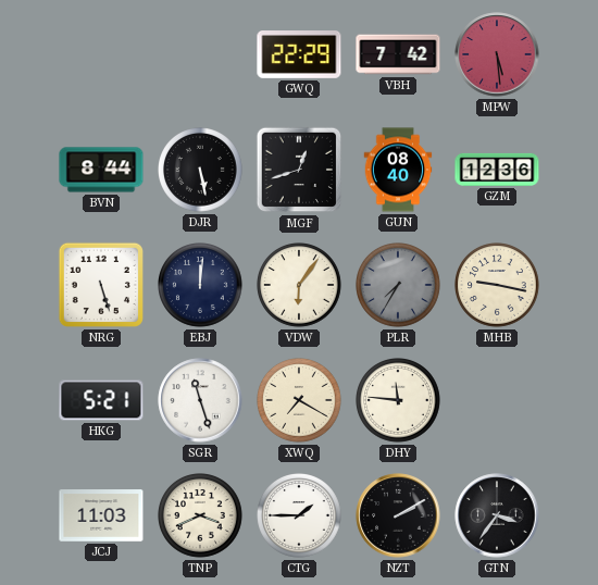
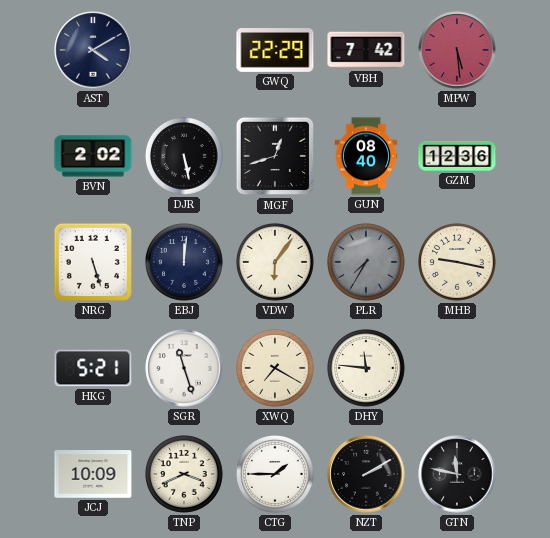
AST: none -> 4:10 (93, 50)
BVN: 8:44 -> 2:02 (93, 156)
JCJ: 11:03 -> 10:09 (93, 474)
GTN: 3:36 -> 11:47 (457, 474)
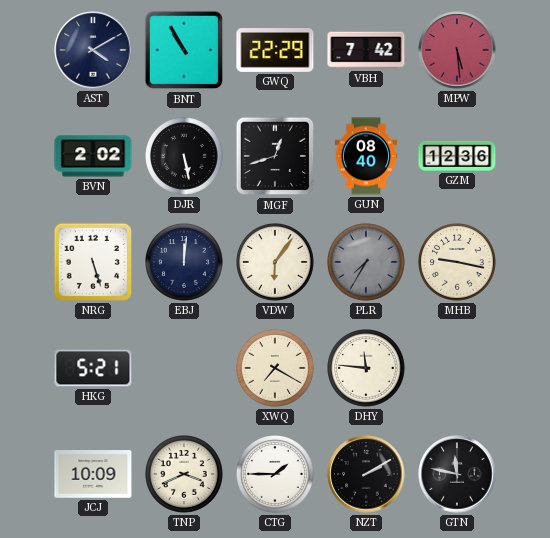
BNT: none -> 10:55 (184, 50)
SGR: 11:27 -> none (184, 368)
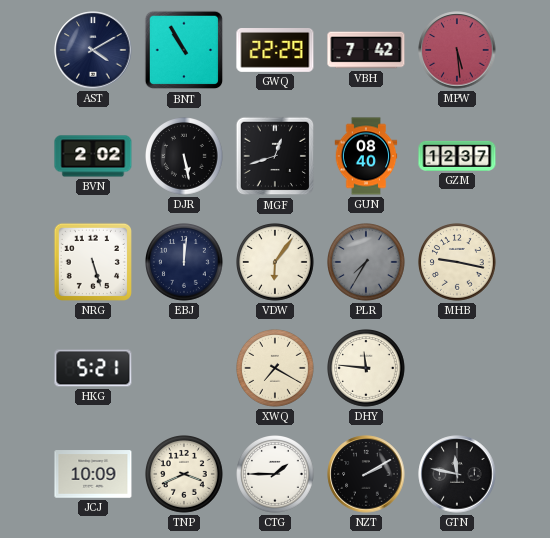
GZM: 12:36 -> 12:37 (457, 156)
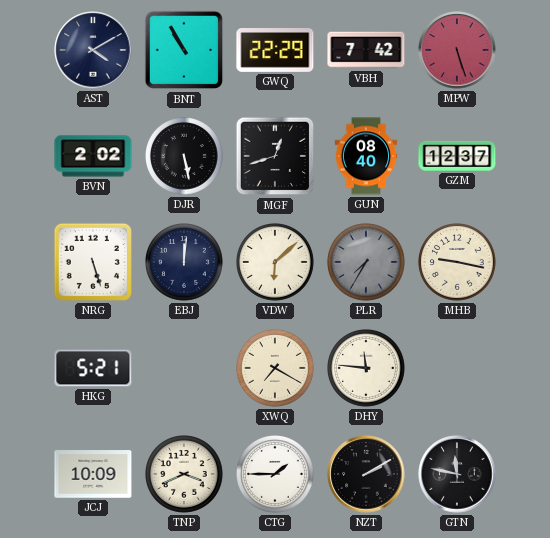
MPW: 5:29 -> 5:27 (457, 50)
VDW: 6:06 -> 6:08 (276, 263)
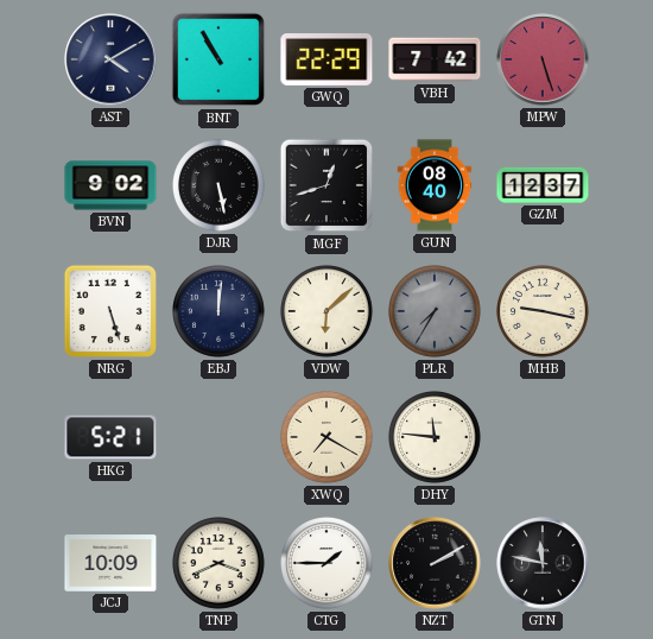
BVN: 2:02 -> 9:02 (110, 185)
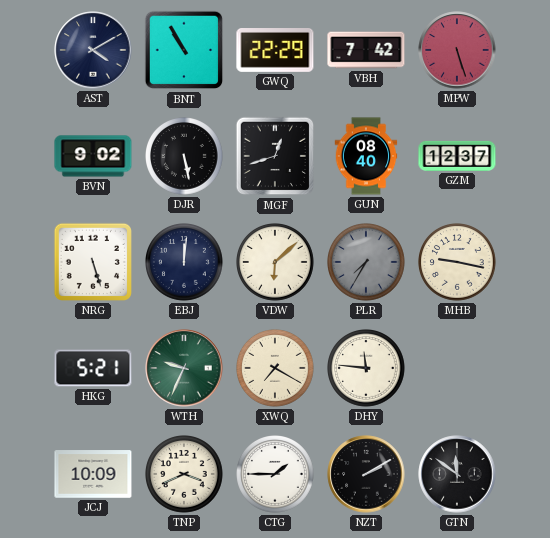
WTH: none -> 9:34 (184, 368)
GTN: 11:47 -> 11:51 (457, 474)
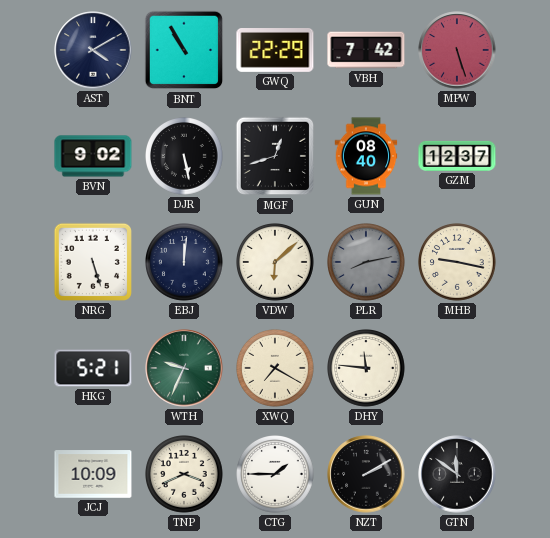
PLR: 7:35 -> 8:13 (367, 263)
